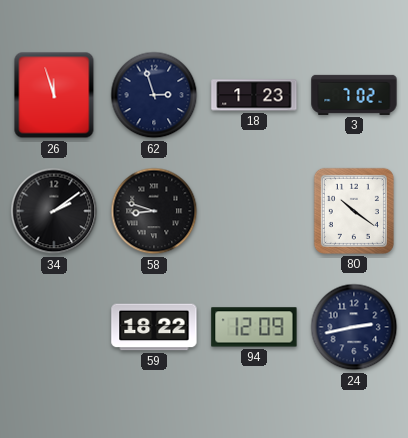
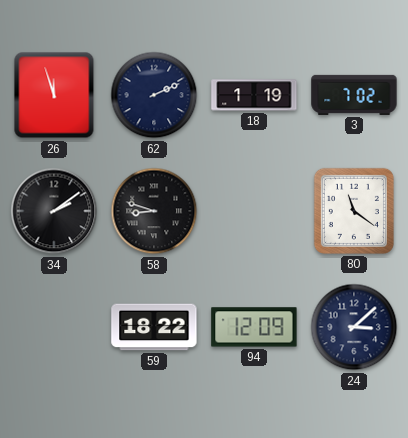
62: 2:57 -> 2:11 (154, 95)
18: 1:23 -> 1:19 (254, 95)
80: 10:21 -> 11:21 (354, 211)
24: 2:43 -> 3:08 (354, 327)
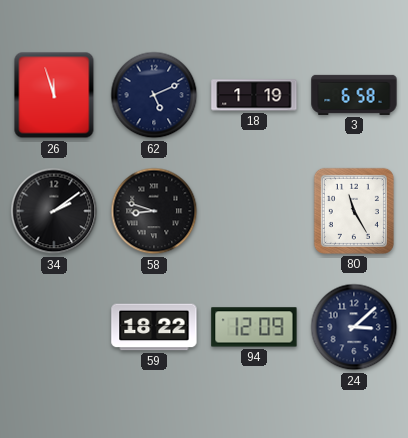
62: 2:11 -> 5:11 (154, 95)
3: 7:02 -> 6:58 (354, 95)
80: 11:21 -> 11:25 (354, 211)
